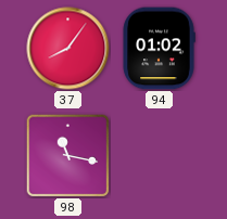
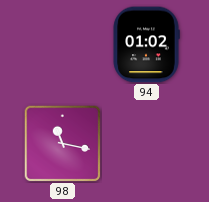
37: 8:06 -> none (68, 49)
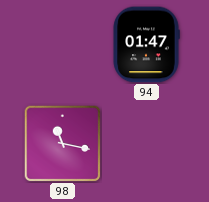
94: 01:02 -> 01:47 (146, 45)
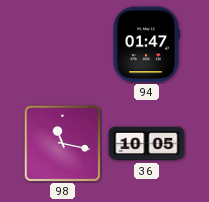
36: none -> 10:05 (147, 144)
